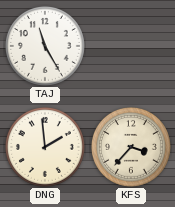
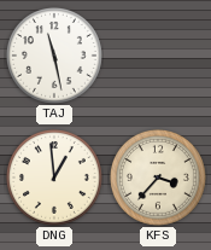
TAJ: 11:25 -> 11:28 (54, 56)
DNG: 1:59 -> 12:59 (54, 178)
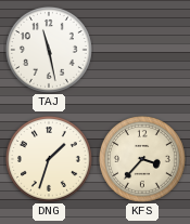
DNG: 12:59 -> 1:33 (49, 159)
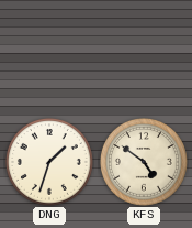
TAJ: 11:28 -> none (49, 50)
KFS: 3:37 -> 4:51 (144, 162)
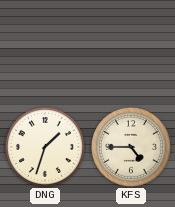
KFS: 4:51 -> 4:45 (131, 147)
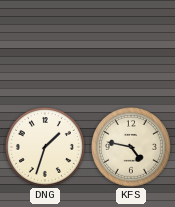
KFS: 4:45 -> 4:47 (131, 147)
